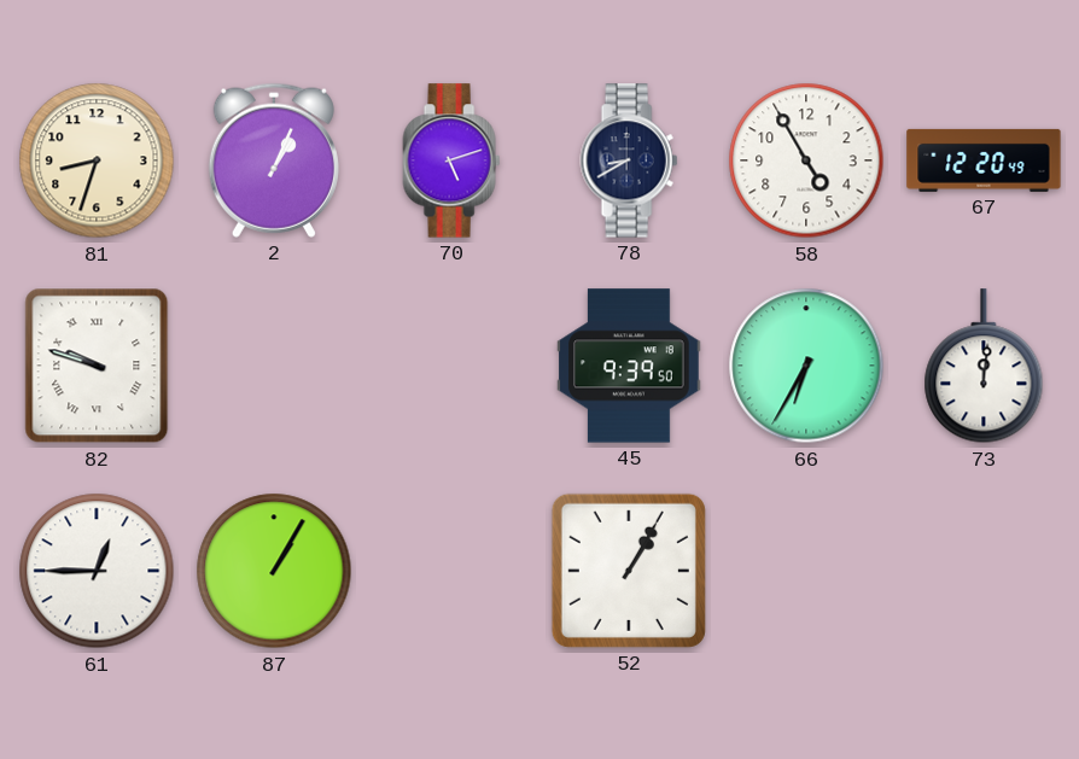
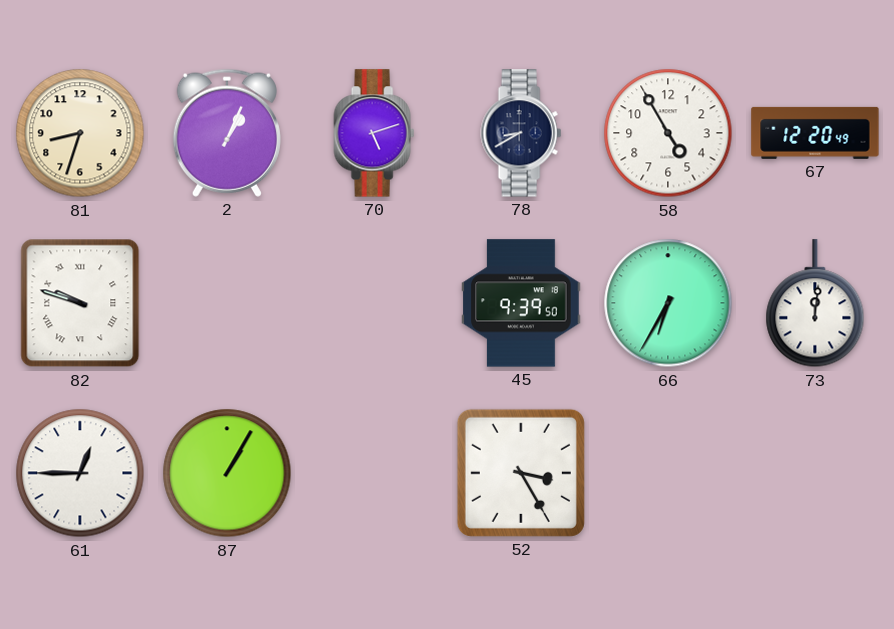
52: 1:05 -> 3:25 (521, 473)
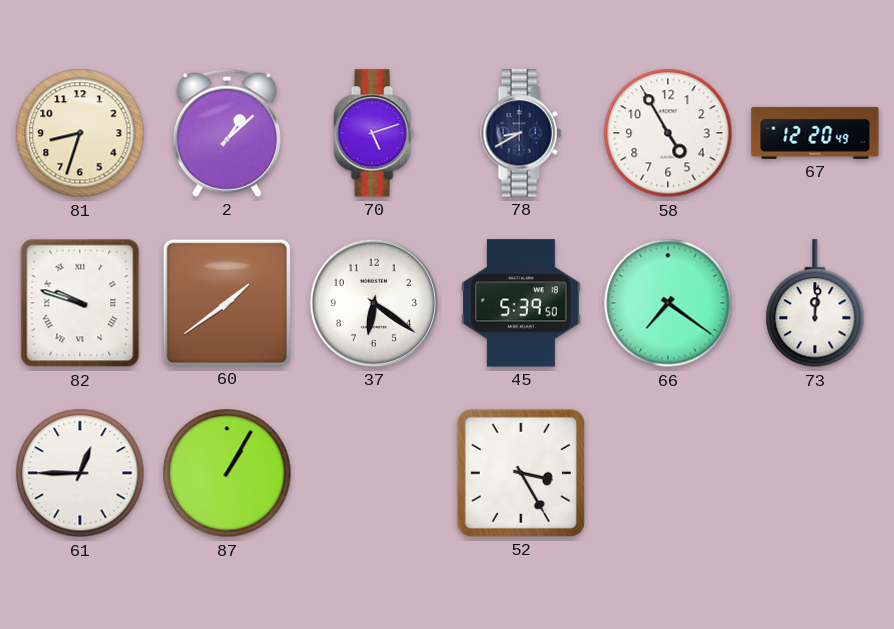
2: 1:04 -> 1:08 (227, 133)
60: none -> 1:39 (226, 302)
37: none -> 6:21 (374, 303)
45: 9:39 -> 5:39 (521, 303)
66: 6:35 -> 7:21 (668, 303)
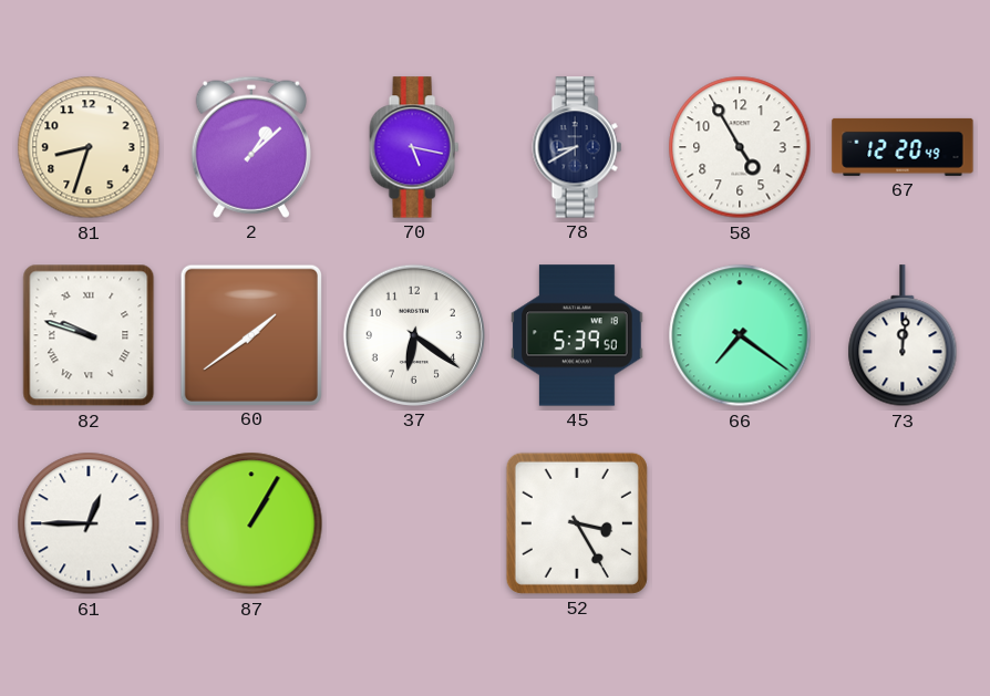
70: 5:12 -> 5:17 (414, 147)
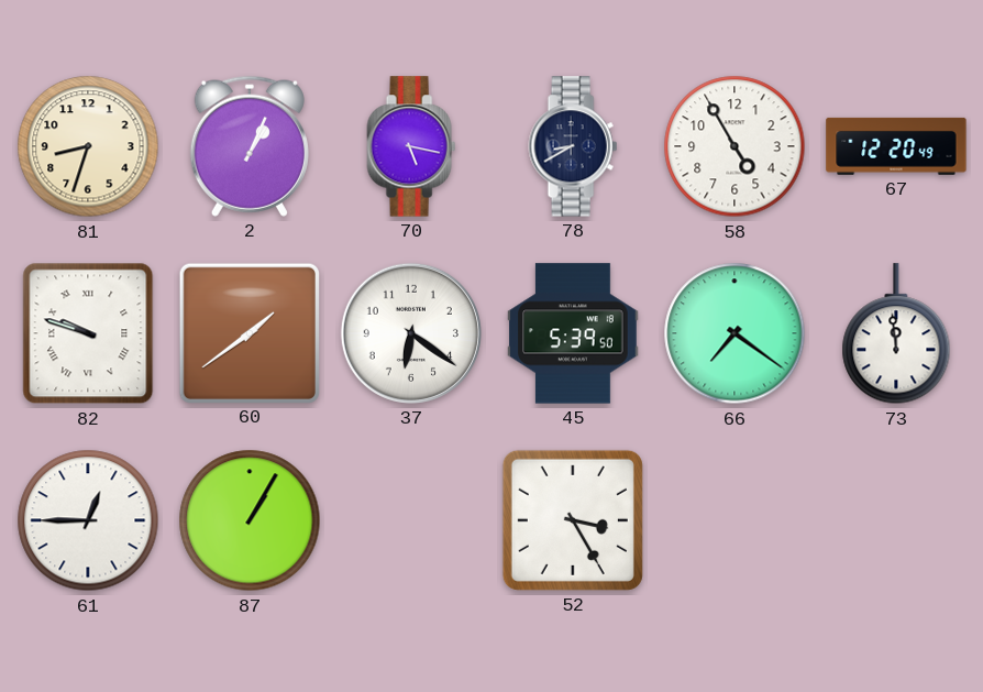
2: 1:08 -> 1:04 (250, 146)
73: 12:01 -> 11:59 (896, 334)
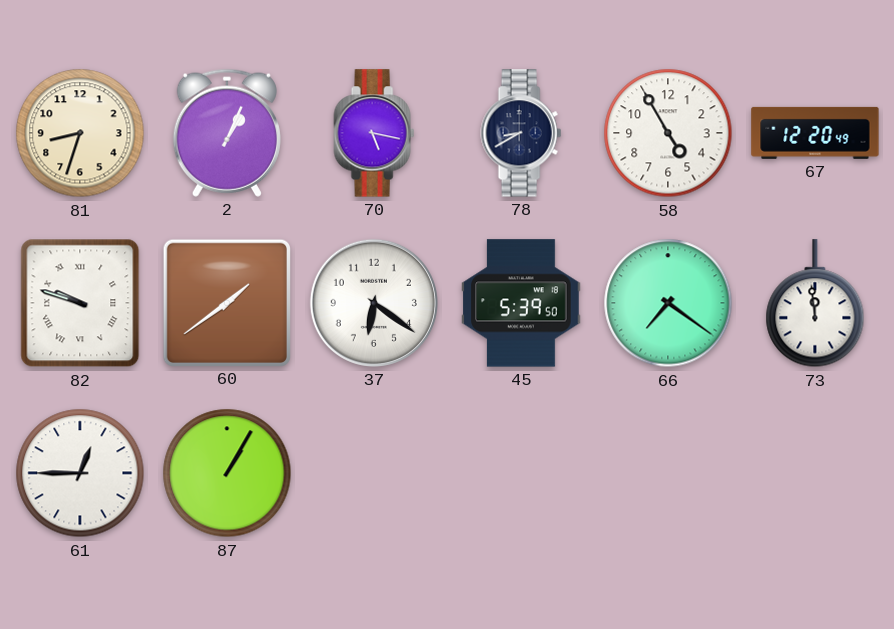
52: 3:25 -> none (573, 520)
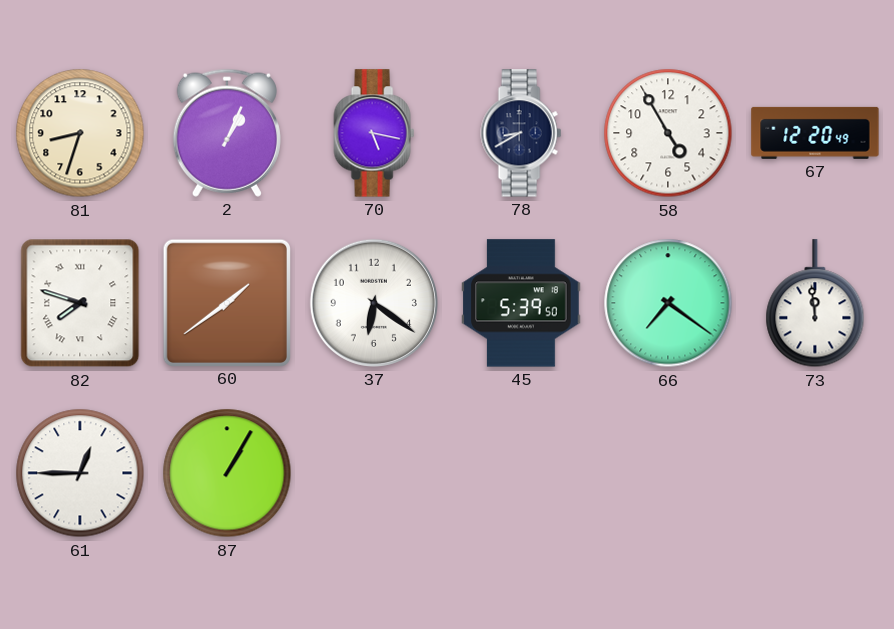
82: 9:48 -> 7:48 (80, 303)
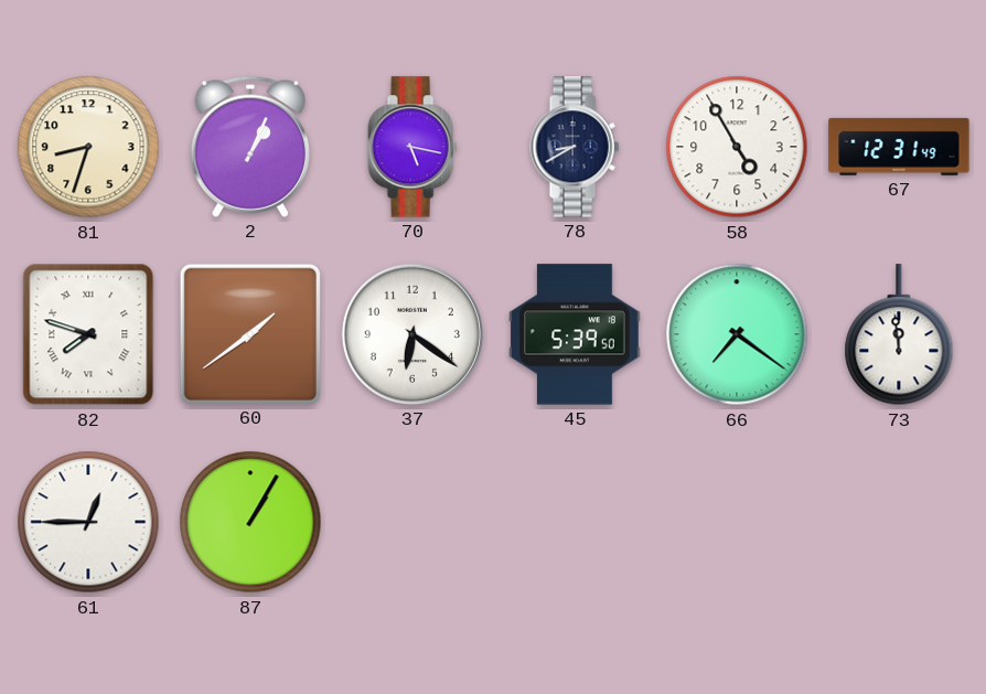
67: 12:20 -> 12:31 (899, 147)
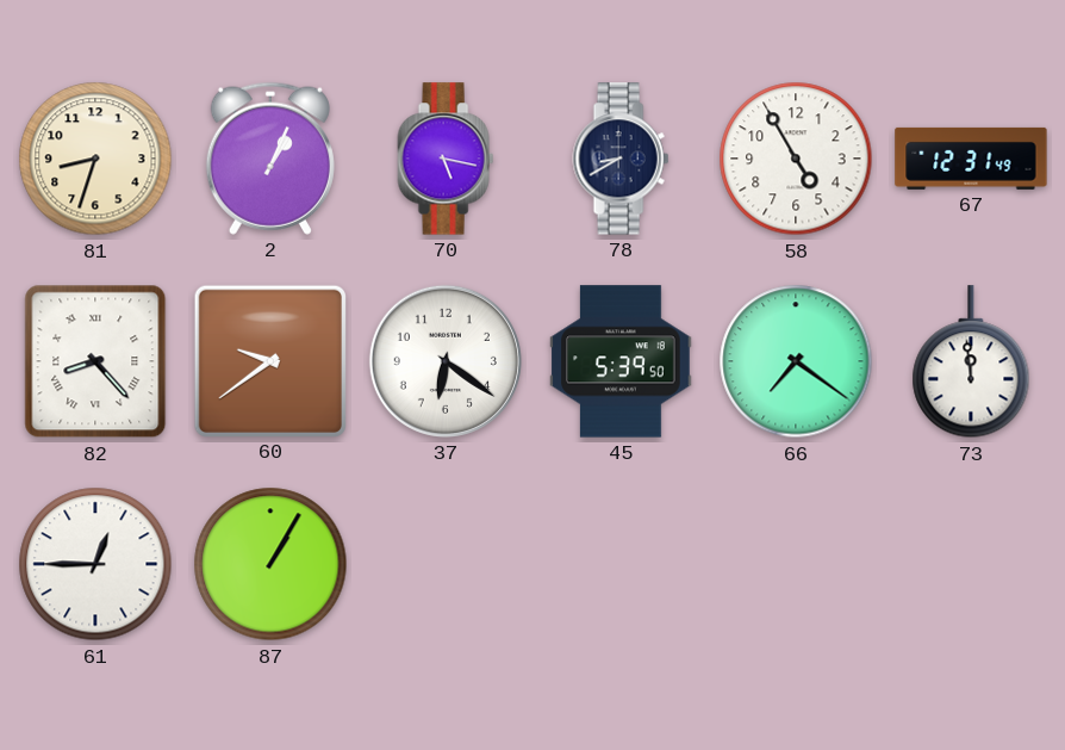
82: 7:48 -> 8:23 (95, 361)
60: 1:39 -> 9:39 (269, 360)
